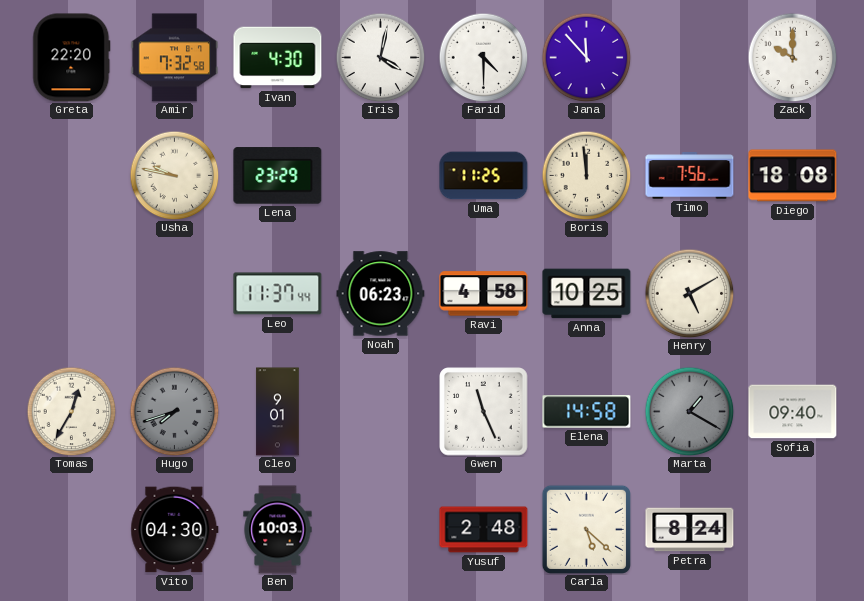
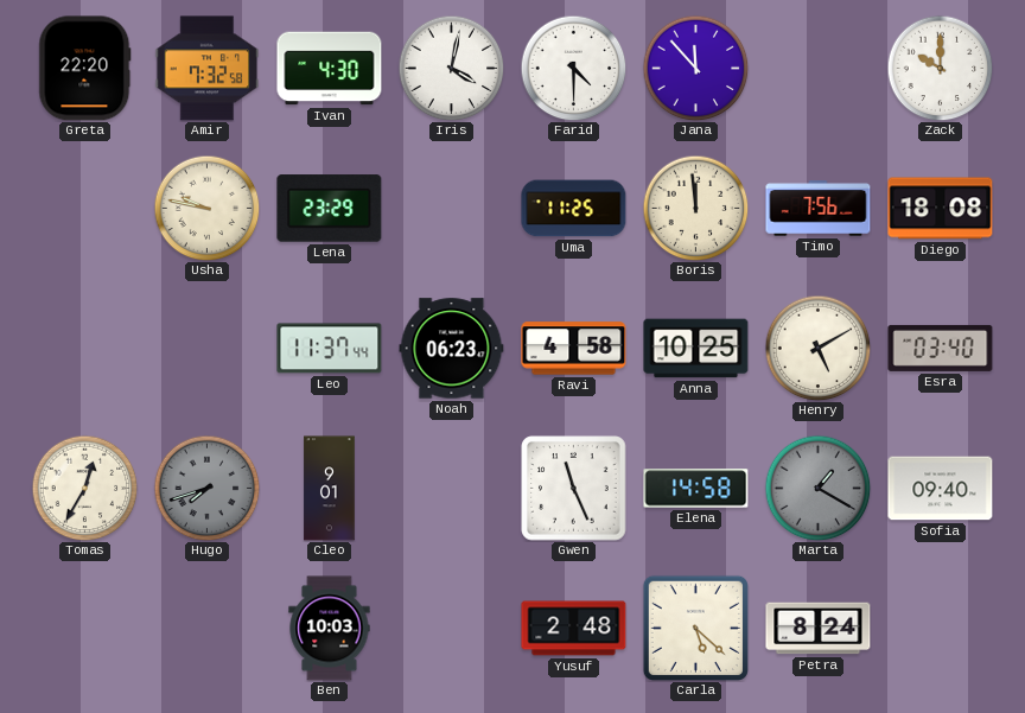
Esra: none -> 03:40 (941, 348)
Vito: 04:30 -> none (175, 530)
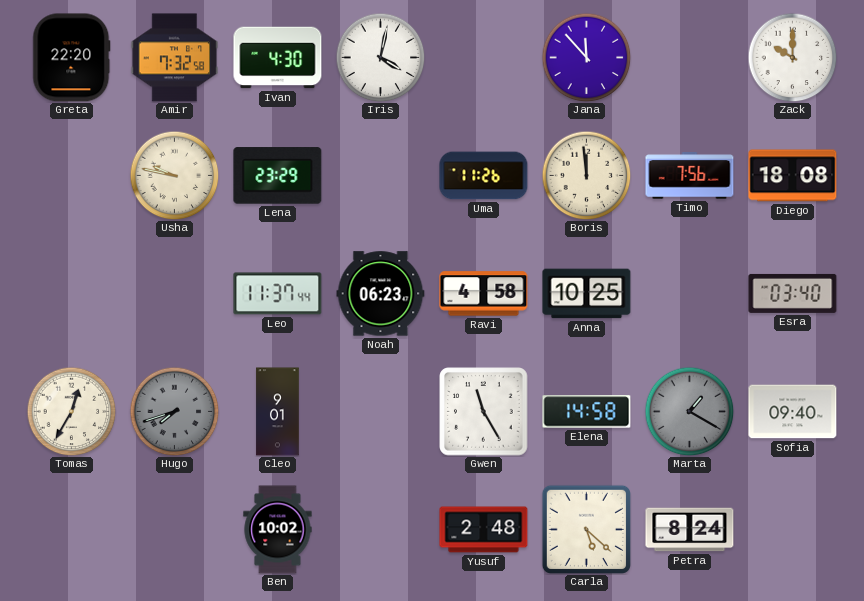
Farid: 4:30 -> none (573, 68)
Uma: 11:25 -> 11:26 (484, 176)
Henry: 5:10 -> none (817, 348)
Gwen: 11:26 -> 11:25 (484, 412)
Ben: 10:03 -> 10:02 (278, 530)
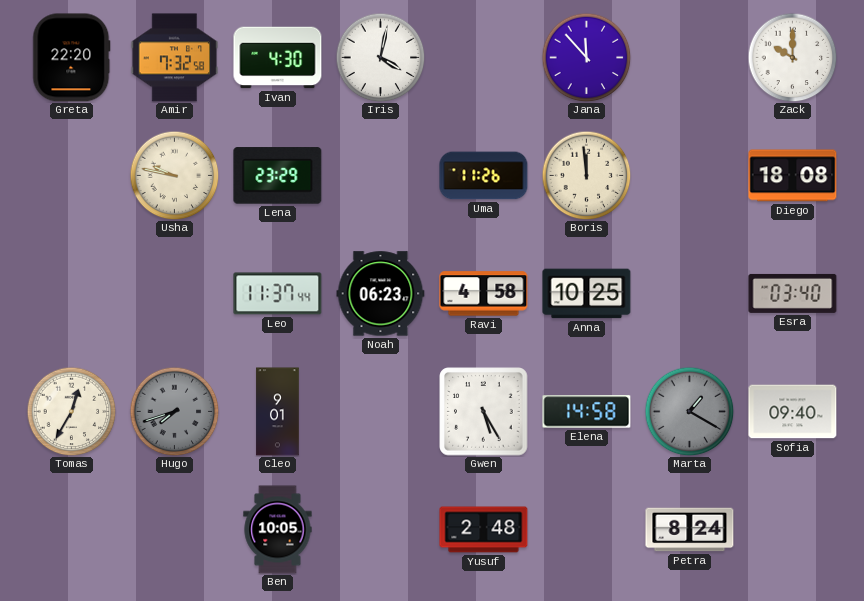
Timo: 7:56 -> none (690, 176)
Gwen: 11:25 -> 5:25 (484, 412)
Ben: 10:02 -> 10:05 (278, 530)
Carla: 5:22 -> none (586, 529)
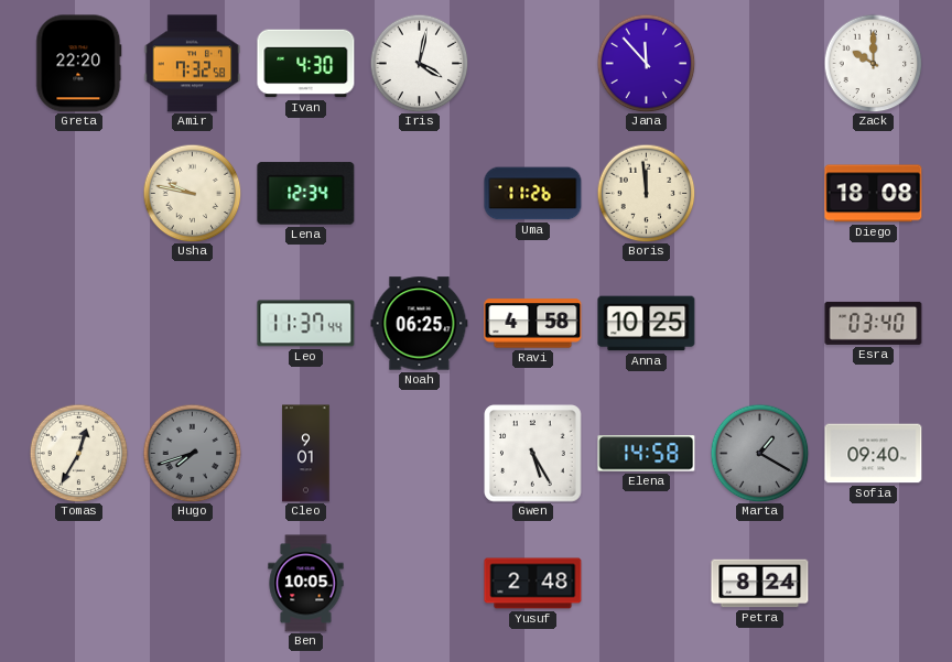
Lena: 23:29 -> 12:34 (306, 194)
Noah: 06:23 -> 06:25 (420, 324)
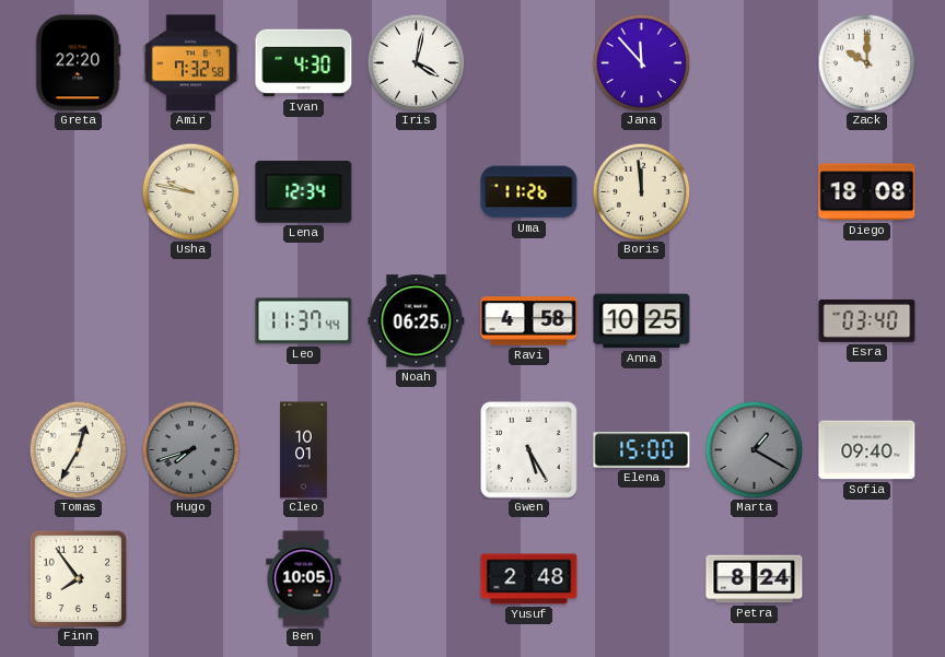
Cleo: 9:01 -> 10:01 (304, 450)
Elena: 14:58 -> 15:00 (642, 450)
Finn: none -> 7:54 (78, 578)
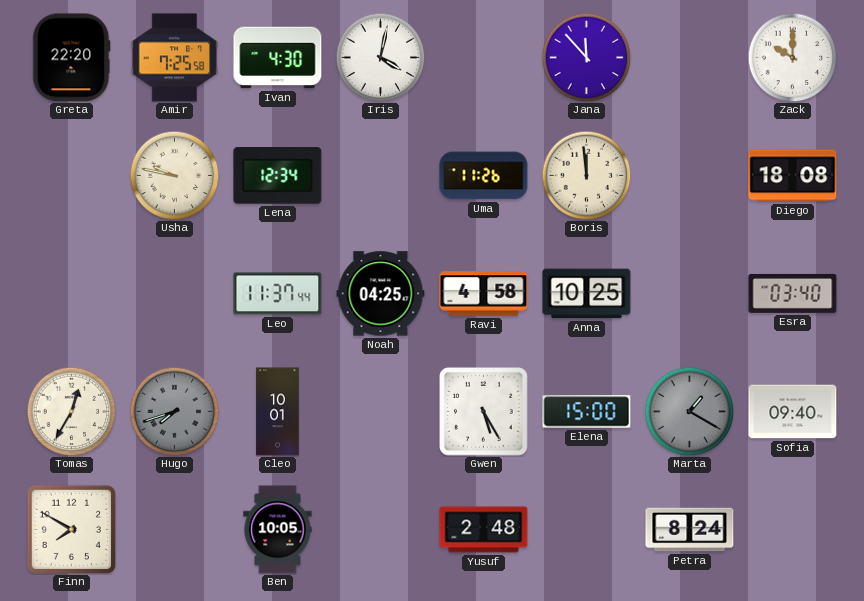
Amir: 7:32 -> 7:25 (175, 58)
Noah: 06:25 -> 04:25 (381, 294)
Finn: 7:54 -> 7:50 (71, 529)
